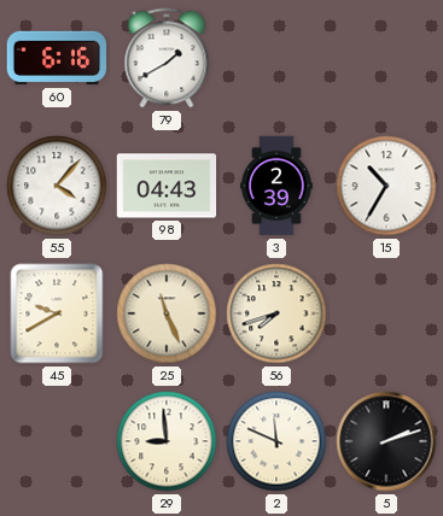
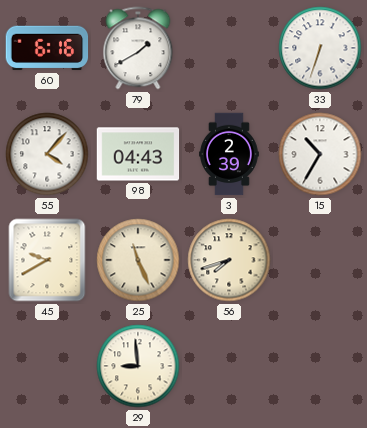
33: none -> 6:33 (320, 48)
2: 11:49 -> none (276, 441)
5: 2:12 -> none (386, 441)
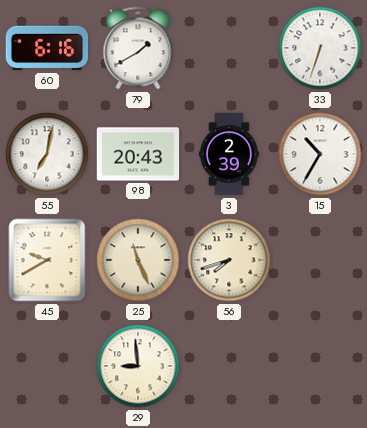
55: 4:07 -> 7:02 (47, 154)
98: 04:43 -> 20:43 (138, 154)
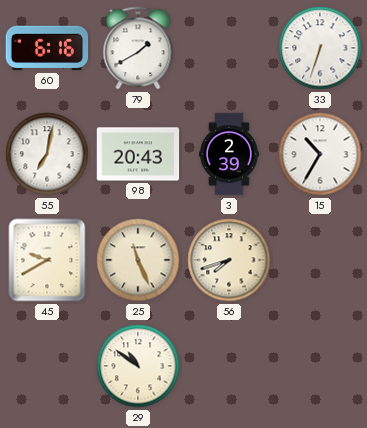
29: 8:59 -> 10:51 (138, 366)
